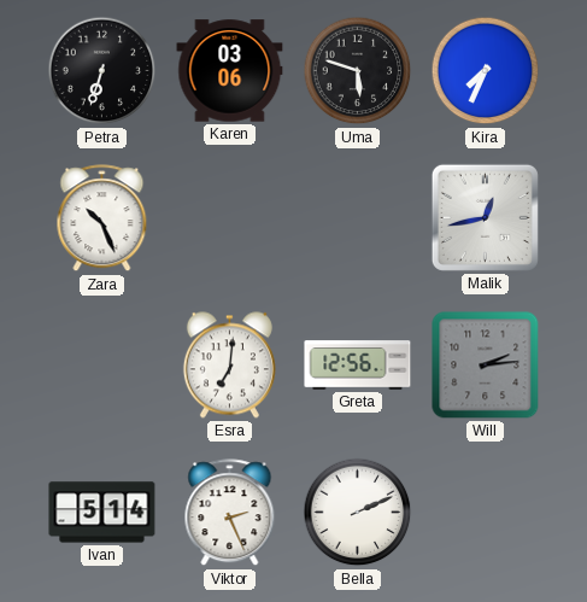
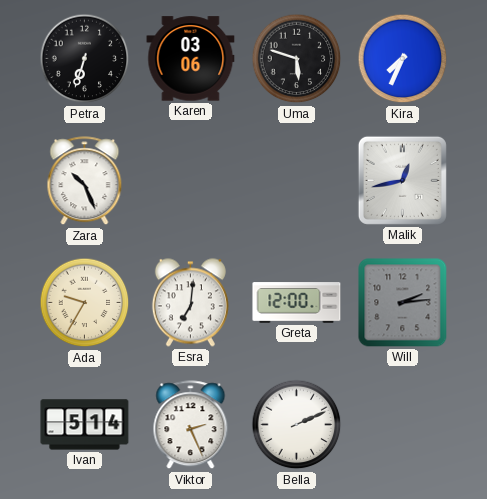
Ada: none -> 9:35 (85, 303)
Greta: 12:56 -> 12:00 (297, 303)
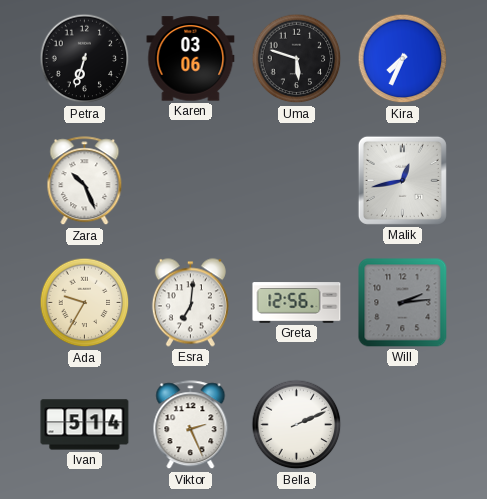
Greta: 12:00 -> 12:56 (297, 303)
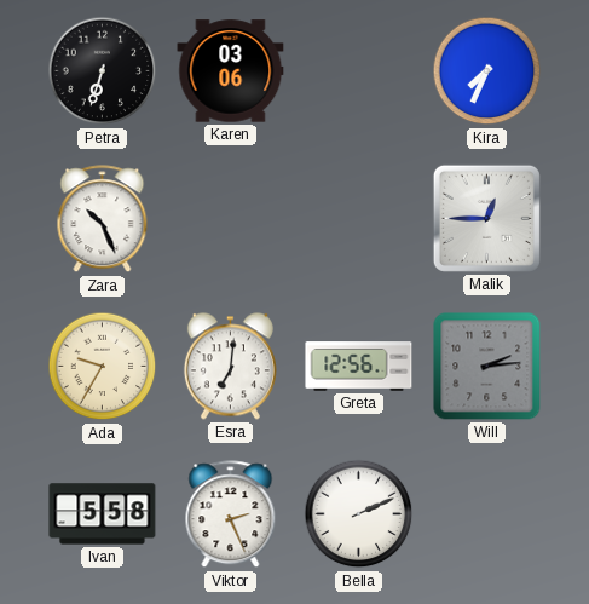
Uma: 5:48 -> none (297, 59)
Malik: 12:43 -> 12:45 (486, 218)
Ivan: 5:14 -> 5:58 (103, 514)
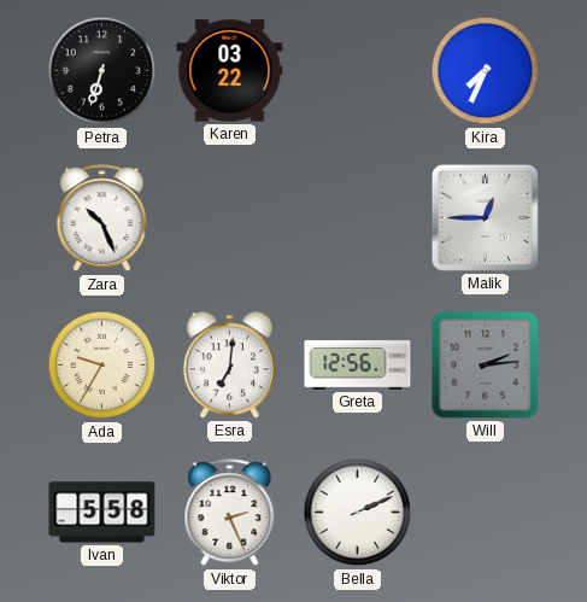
Karen: 03:06 -> 03:22 (230, 71)
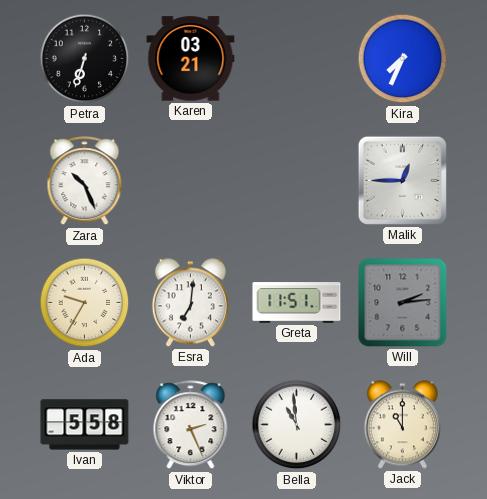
Karen: 03:22 -> 03:21 (191, 59)
Greta: 12:56 -> 11:51 (297, 303)
Bella: 2:11 -> 10:59 (297, 425)
Jack: none -> 11:00 (402, 425)
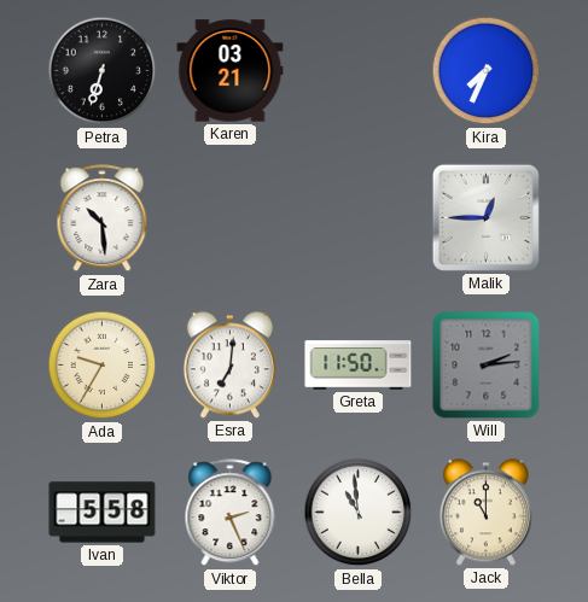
Zara: 10:26 -> 10:29 (103, 218)
Greta: 11:51 -> 11:50 (359, 366)
